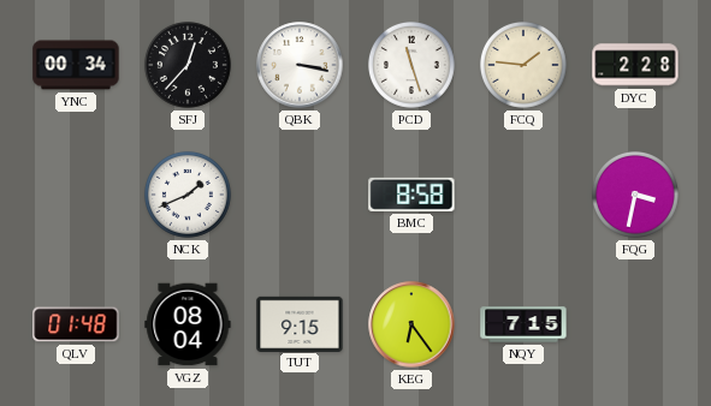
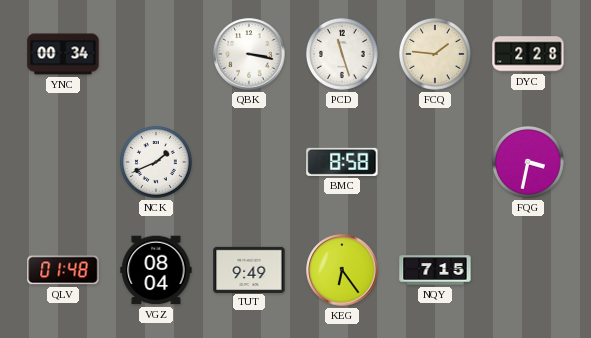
SFJ: 12:37 -> none (188, 65)
TUT: 9:15 -> 9:49 (249, 269)
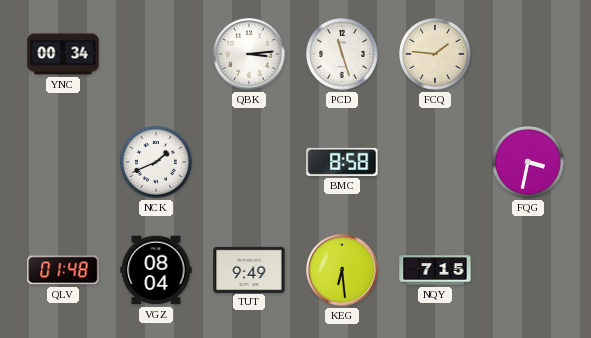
QBK: 3:17 -> 3:14 (249, 54)
DYC: 2:28 -> none (528, 54)
KEG: 6:24 -> 6:29 (342, 270)
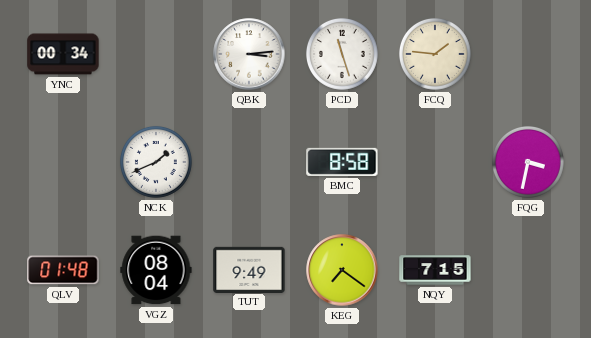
KEG: 6:29 -> 7:21 (342, 270)
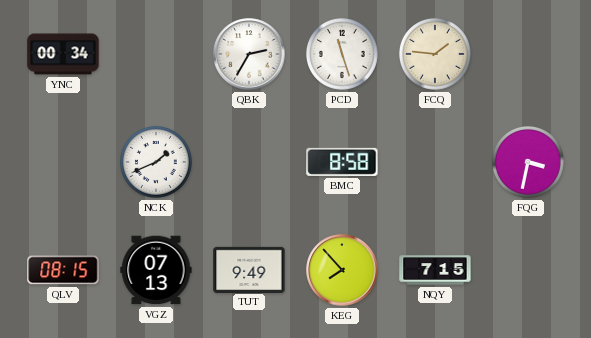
QBK: 3:14 -> 2:35 (249, 54)
QLV: 01:48 -> 08:15 (63, 270)
VGZ: 08:04 -> 07:13 (156, 270)
KEG: 7:21 -> 7:53 (342, 270)
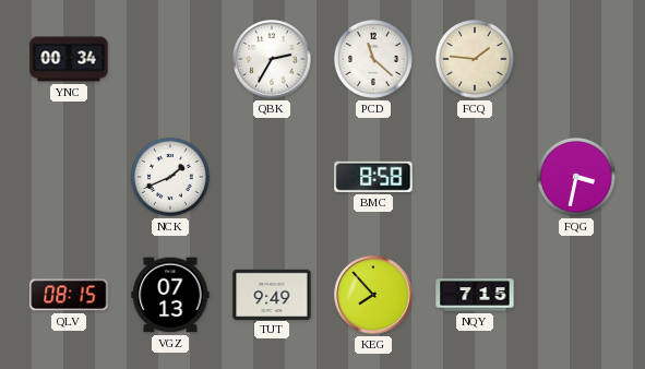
PCD: 11:27 -> 11:22 (373, 59)
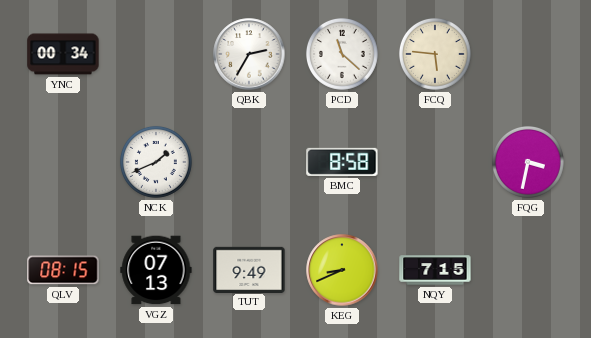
FCQ: 1:46 -> 5:46 (435, 54)
KEG: 7:53 -> 8:41 (342, 270)
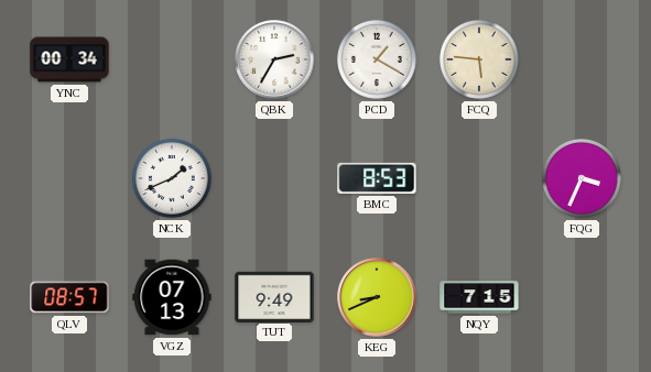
PCD: 11:22 -> 1:20 (377, 59)
BMC: 8:58 -> 8:53 (377, 178)
FQG: 3:32 -> 3:34 (582, 178)
QLV: 08:15 -> 08:57 (69, 297)
